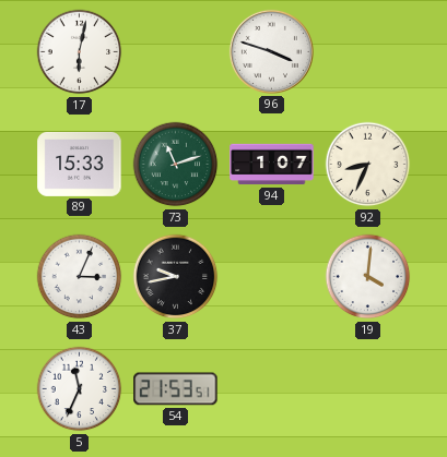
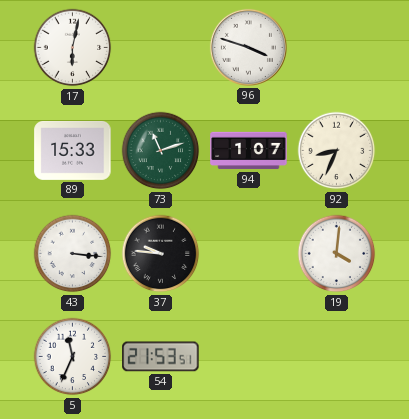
43: 3:04 -> 3:16 (73, 254)
37: 9:43 -> 9:46 (161, 254)
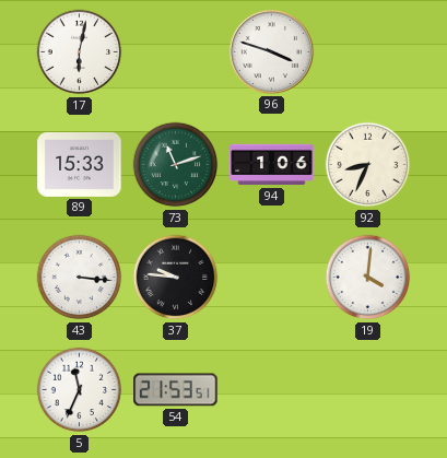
94: 1:07 -> 1:06 (272, 165)
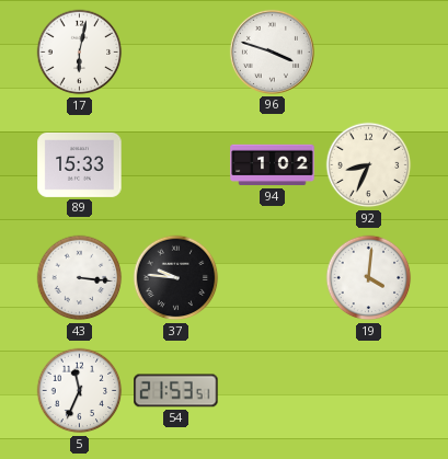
73: 11:12 -> none (176, 165)
94: 1:06 -> 1:02 (273, 165)
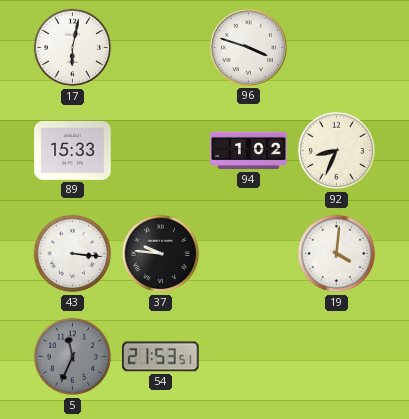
5 dial: white -> grey (73, 357)
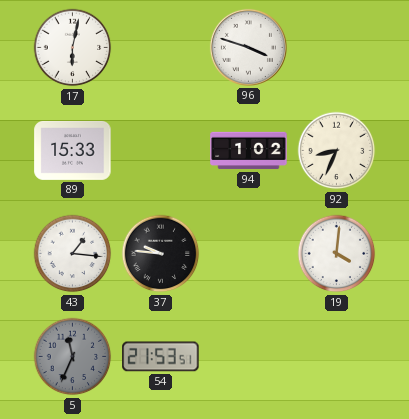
43: 3:16 -> 1:16 (73, 254)
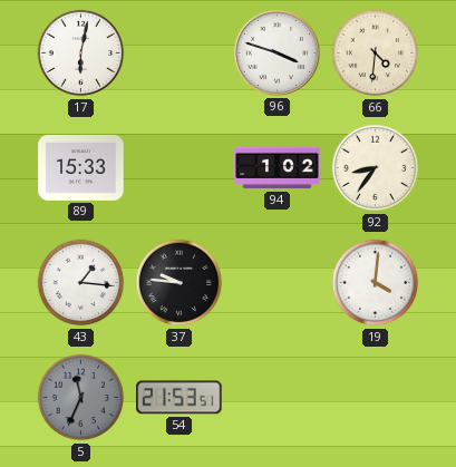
66: none -> 4:31 (376, 53)
92: 8:34 -> 8:36 (376, 168)
